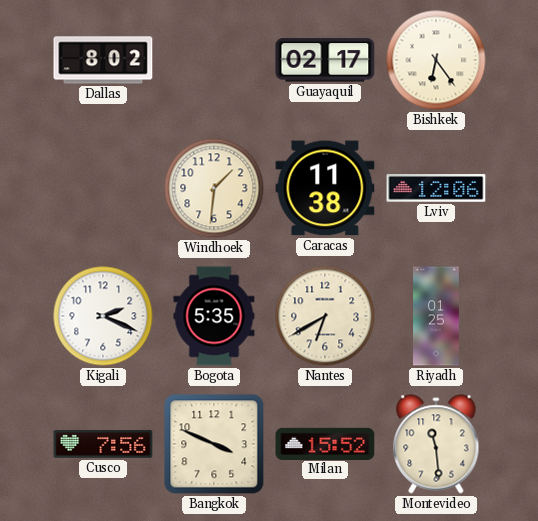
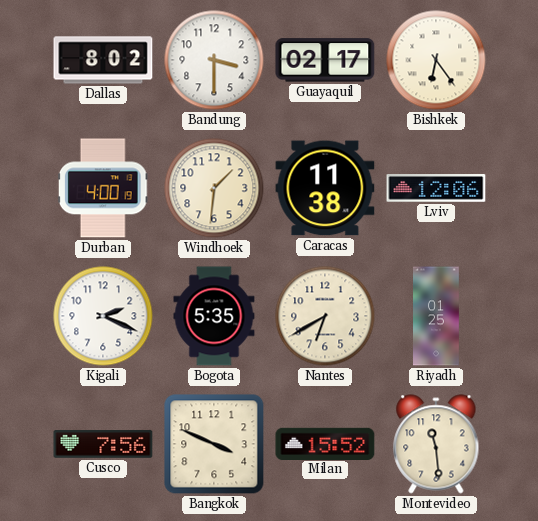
Bandung: none -> 3:30 (214, 60)
Durban: none -> 4:00 (103, 188)
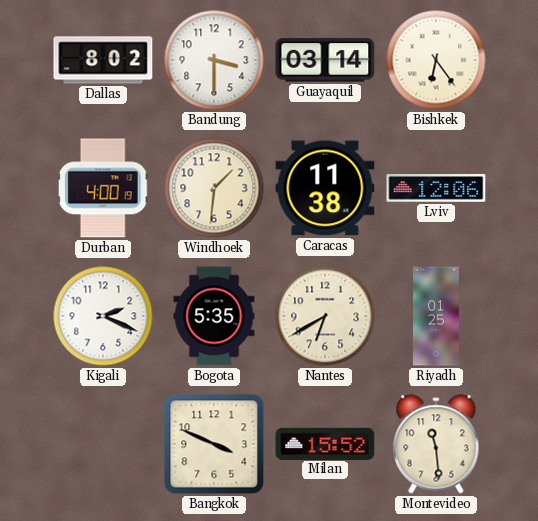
Guayaquil: 02:17 -> 03:14 (325, 60)
Cusco: 7:56 -> none (103, 444)
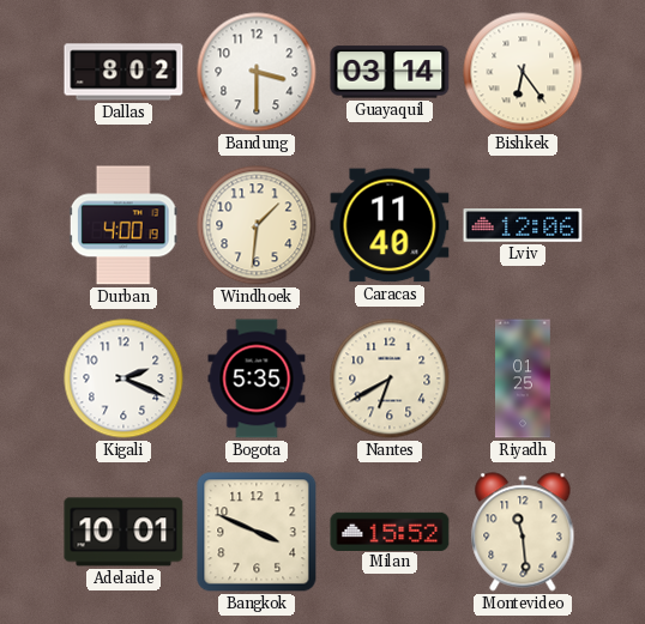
Caracas: 11:38 -> 11:40 (390, 225)
Adelaide: none -> 10:01 (123, 532)
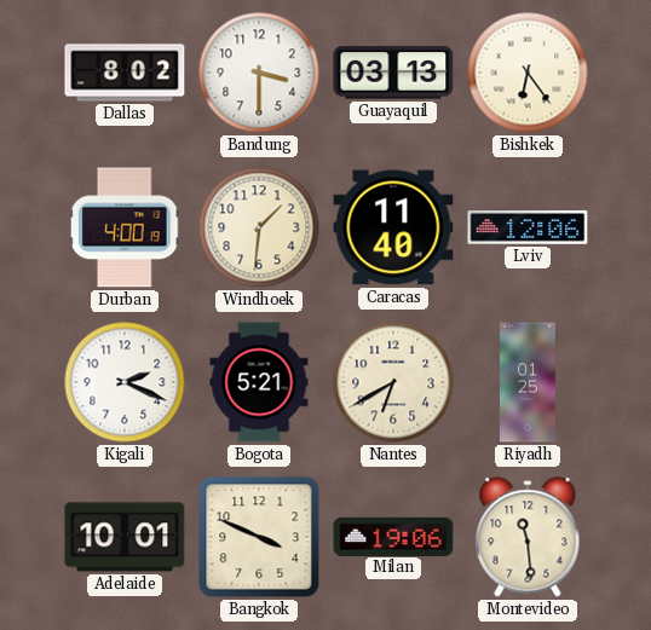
Guayaquil: 03:14 -> 03:13 (393, 73)
Bogota: 5:35 -> 5:21 (259, 382)
Milan: 15:52 -> 19:06 (393, 536)
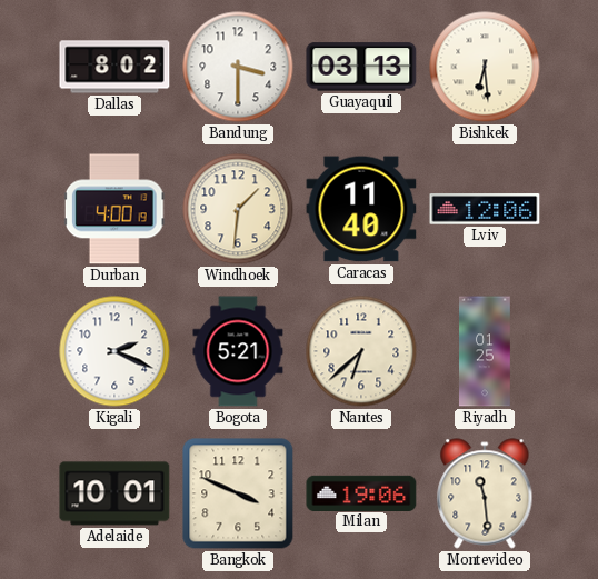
Bishkek: 6:24 -> 6:29 (485, 67)
Nantes: 6:40 -> 6:38 (361, 351)
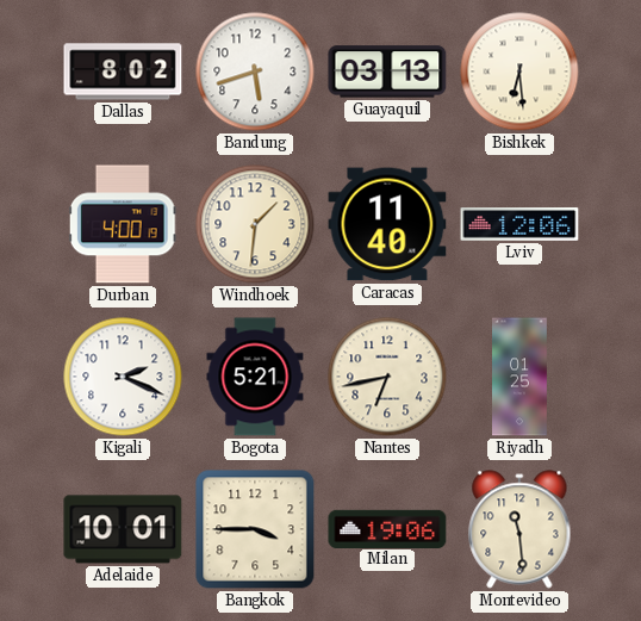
Bandung: 3:30 -> 5:42 (255, 72)
Nantes: 6:38 -> 6:43 (387, 377)
Bangkok: 3:49 -> 3:45 (255, 529)
